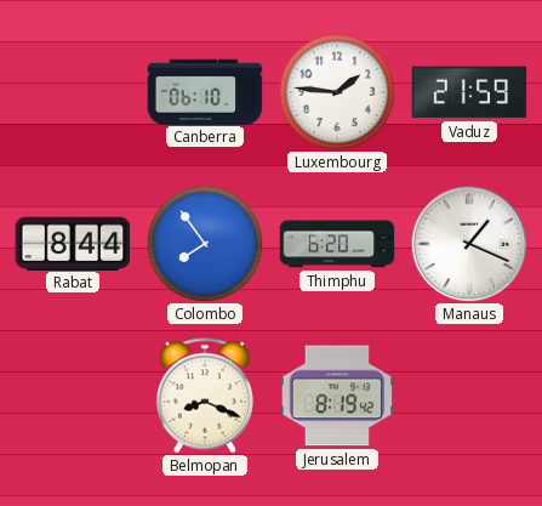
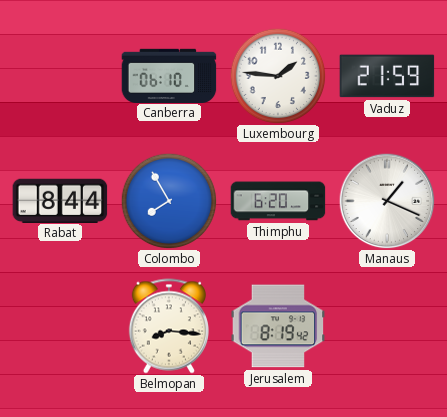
Colombo: 7:54 -> 7:55 (169, 201)
Belmopan: 8:19 -> 8:16 (169, 326)
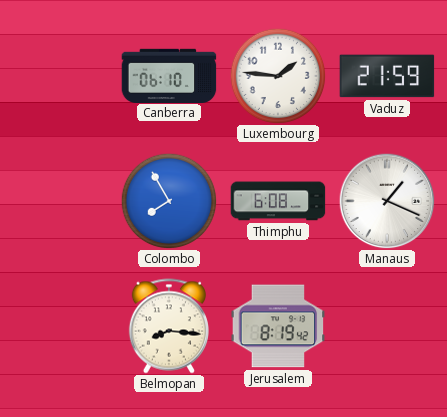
Rabat: 8:44 -> none (60, 200)
Thimphu: 6:20 -> 6:08 (278, 201)
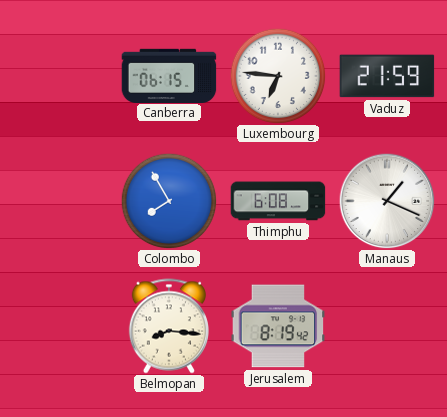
Canberra: 06:10 -> 06:15 (169, 75)
Luxembourg: 1:46 -> 6:46 (278, 76)
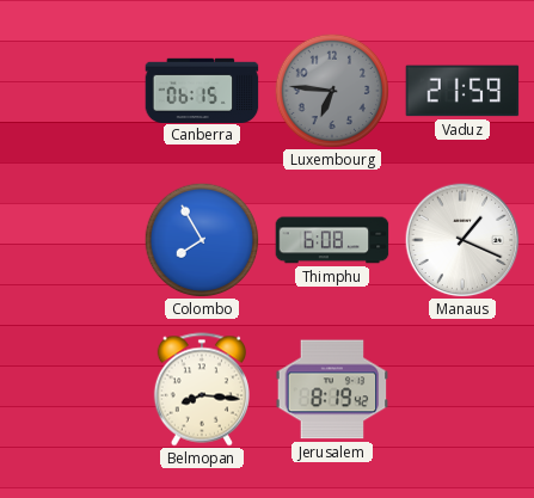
Luxembourg dial: white -> grey (332, 91)
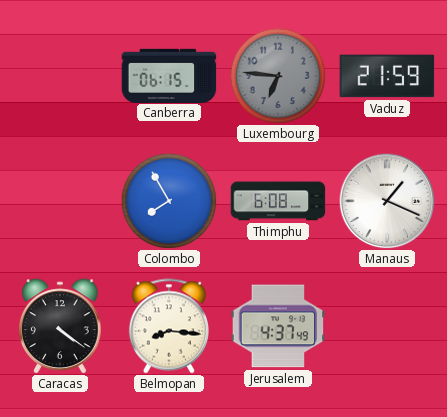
Caracas: none -> 4:21 (61, 326)
Jerusalem: 8:19 -> 4:37 (278, 326)
